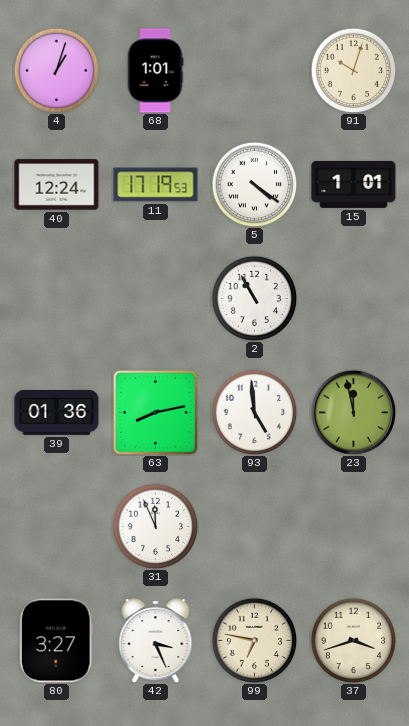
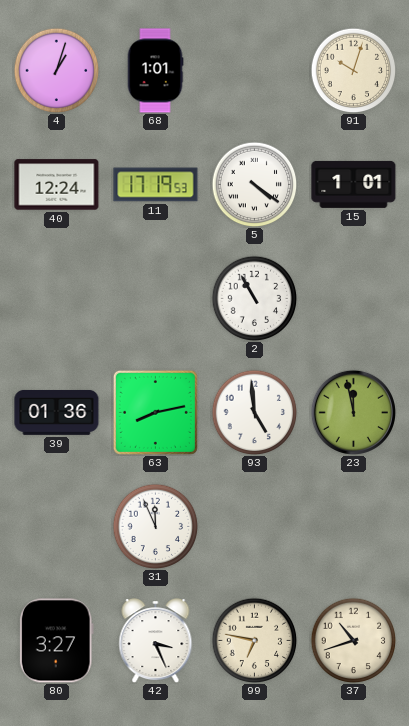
37: 3:42 -> 10:42 (353, 640)
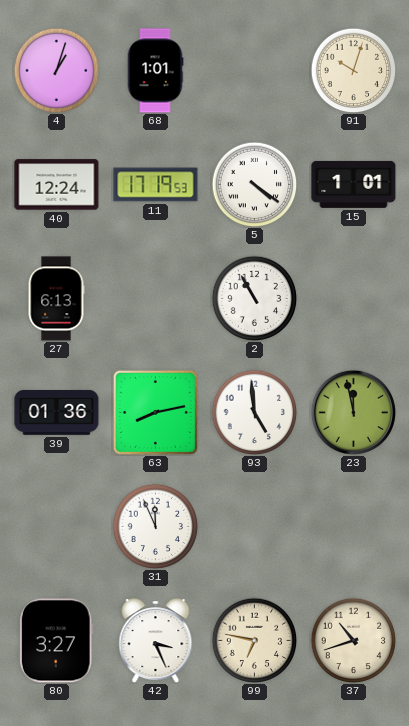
27: none -> 6:13 (56, 299)
